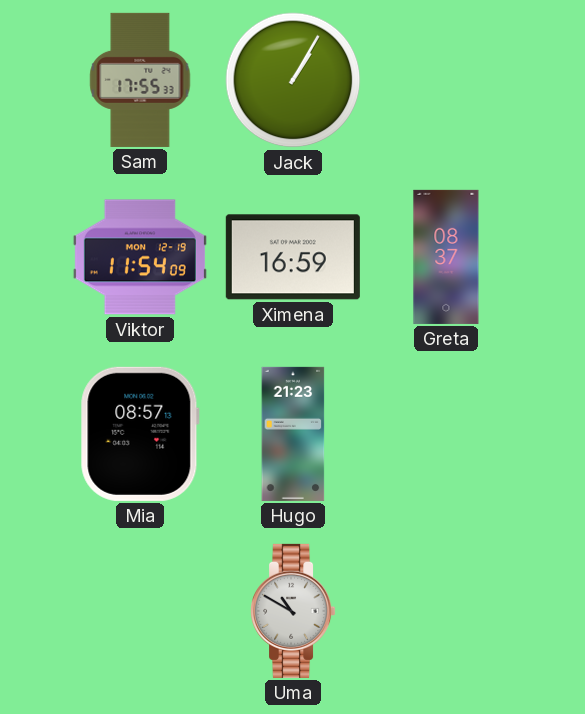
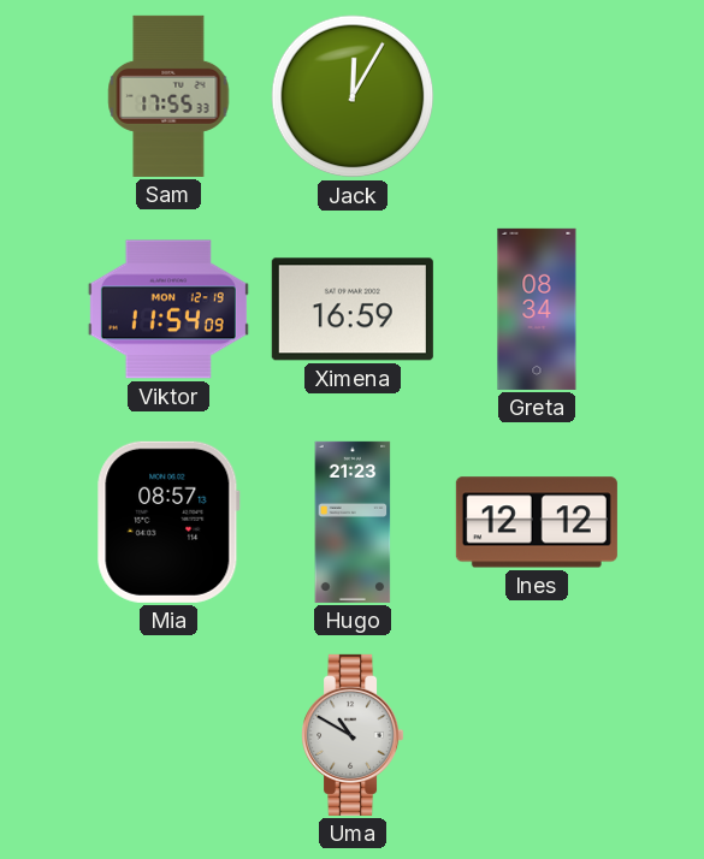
Jack: 1:05 -> 12:05 (353, 96)
Greta: 08:37 -> 08:34 (537, 309)
Ines: none -> 12:12 (537, 522)
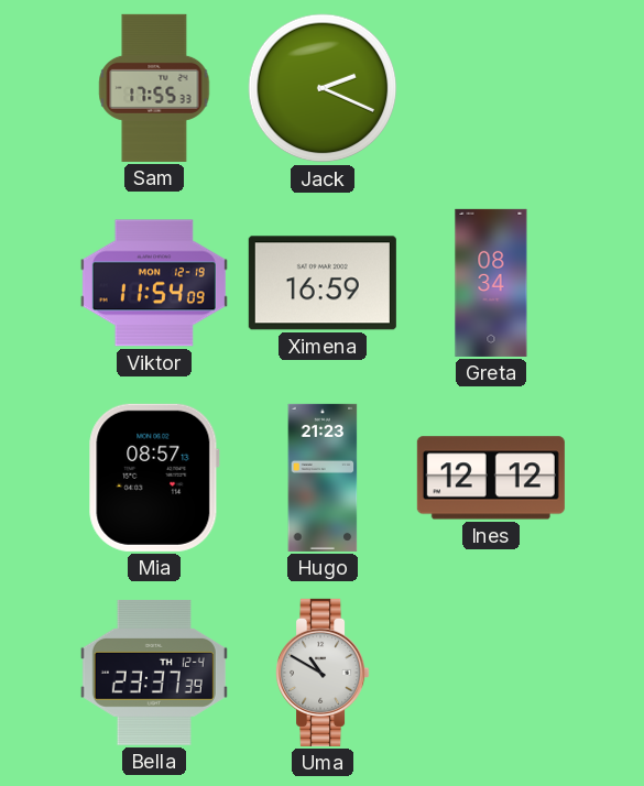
Jack: 12:05 -> 2:19 (323, 88)
Bella: none -> 23:37 (154, 673)
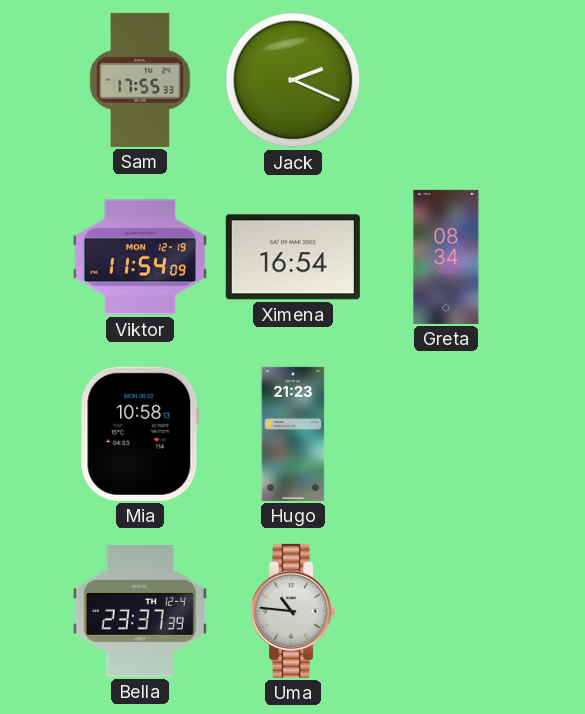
Ximena: 16:59 -> 16:54 (293, 257)
Mia: 08:57 -> 10:58 (140, 434)
Ines: 12:12 -> none (491, 478)
Uma: 10:50 -> 10:46 (294, 611)
